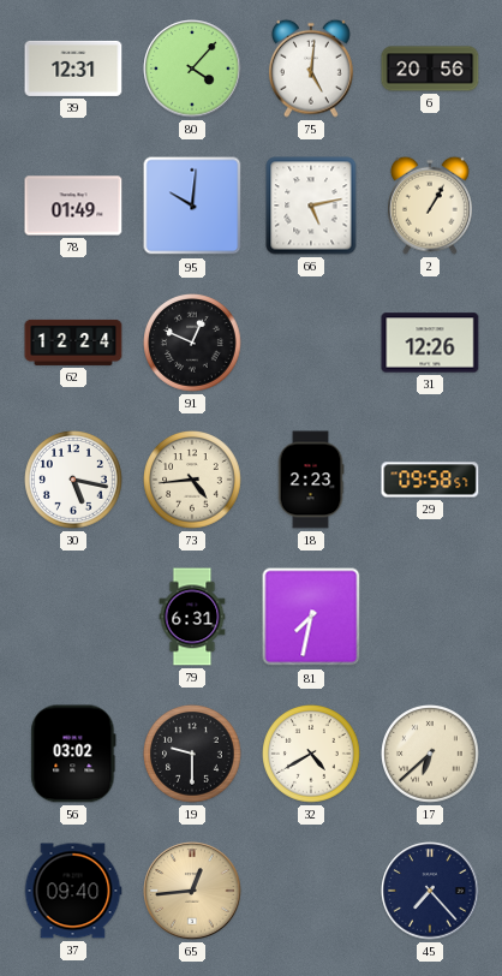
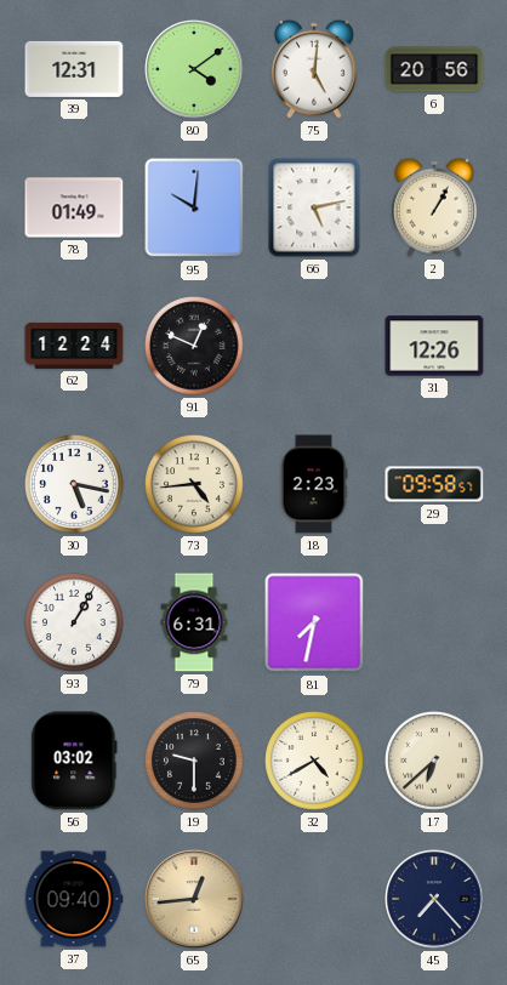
80: 4:07 -> 4:09 (194, 69)
93: none -> 1:05 (75, 624)
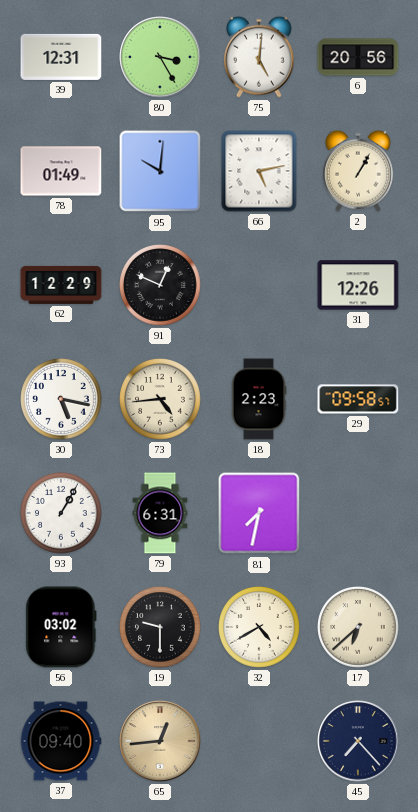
80: 4:09 -> 3:25 (160, 57)
62: 12:24 -> 12:29 (61, 285)
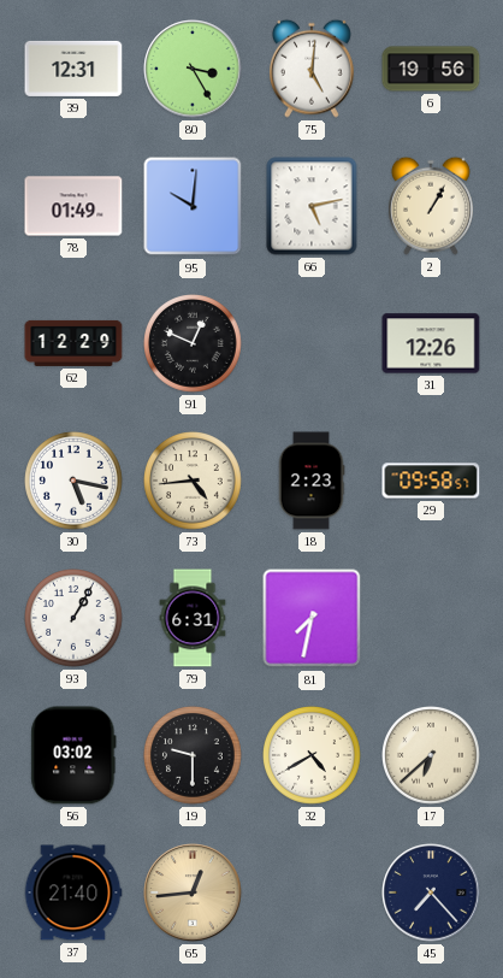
6: 20:56 -> 19:56 (431, 69)
37: 09:40 -> 21:40 (73, 892)
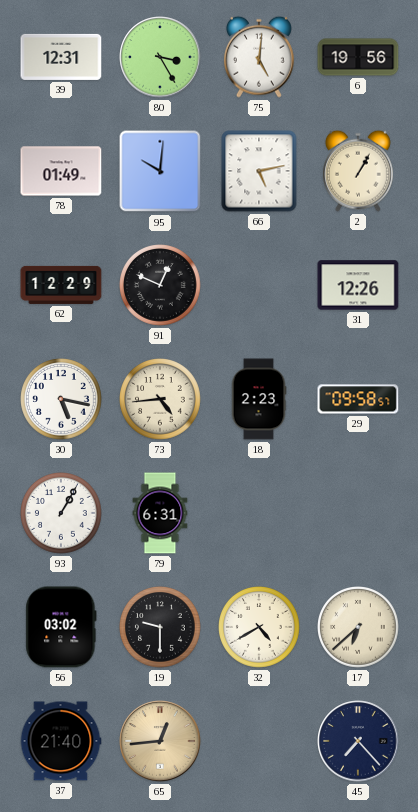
81: 7:32 -> none (312, 618)
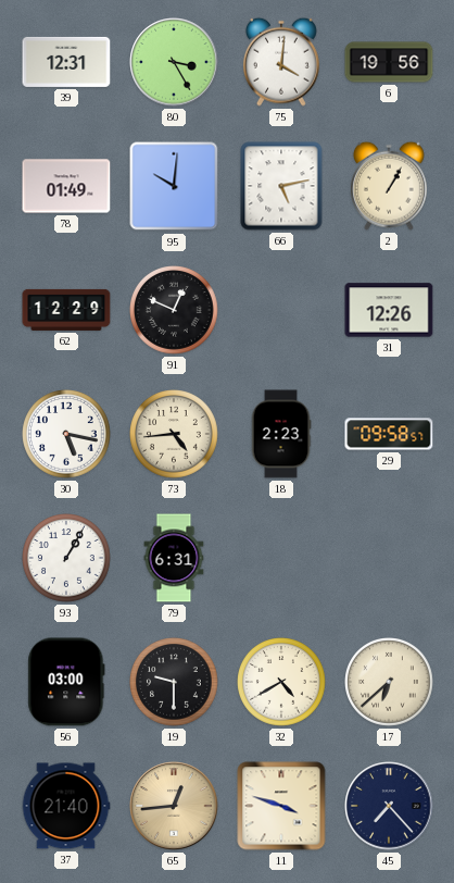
75: 5:01 -> 4:01 (281, 62)
56: 03:02 -> 03:00 (66, 682)
11: none -> 3:48 (281, 806)
